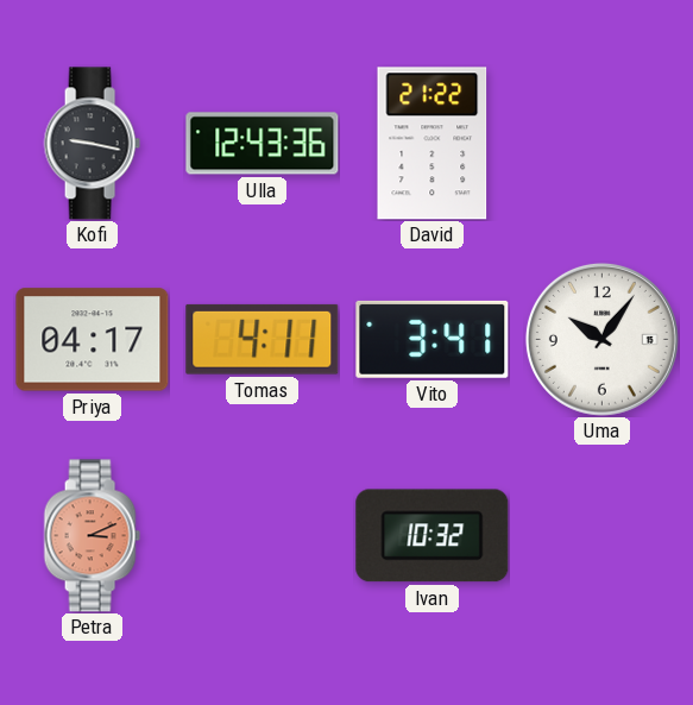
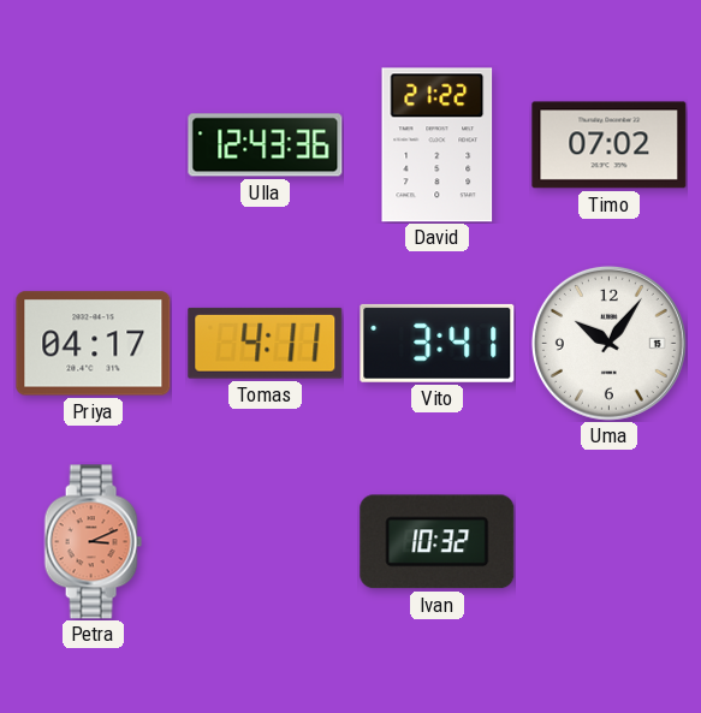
Kofi: 9:17 -> none (92, 144)
Timo: none -> 07:02 (610, 145)
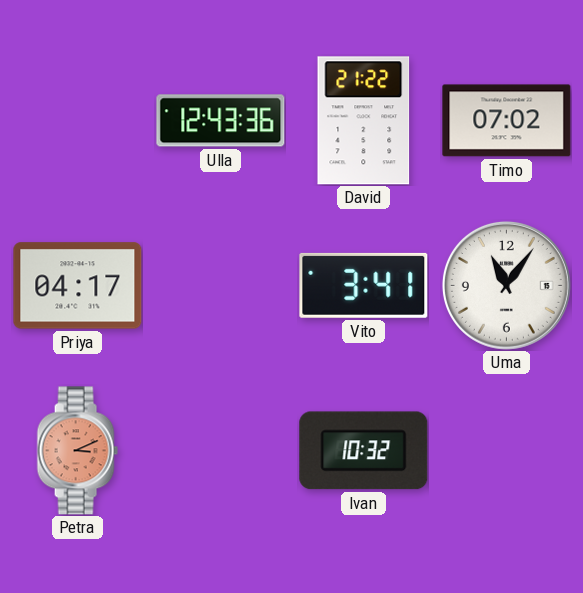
Tomas: 4:11 -> none (266, 343)
Uma: 10:06 -> 11:06 (506, 285)
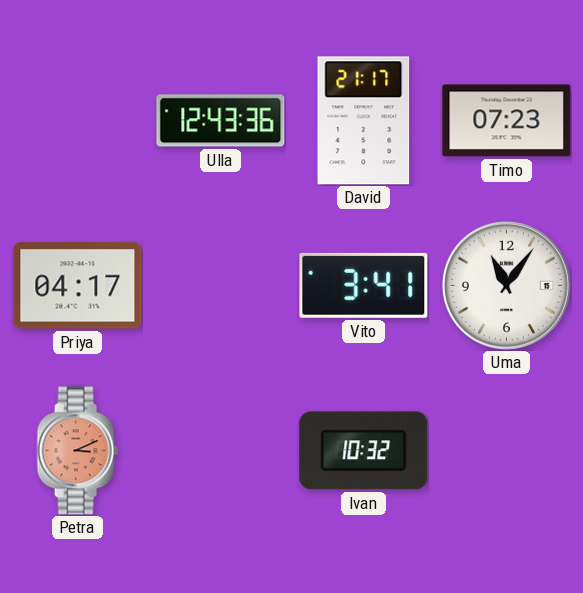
David: 21:22 -> 21:17 (364, 121)
Timo: 07:02 -> 07:23 (507, 121)
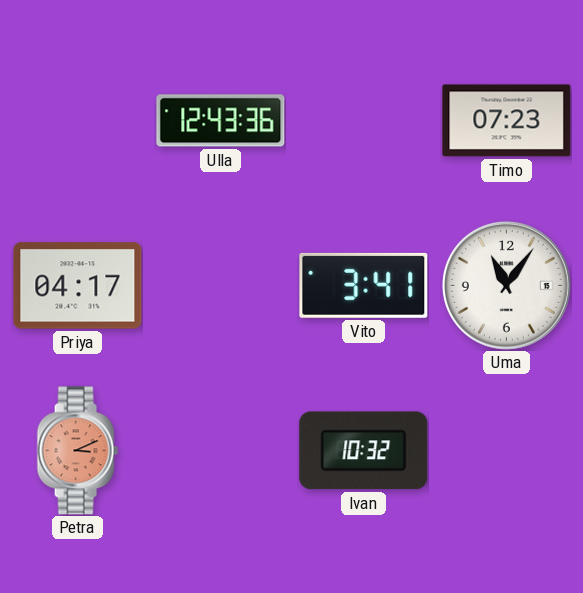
David: 21:17 -> none (364, 121)
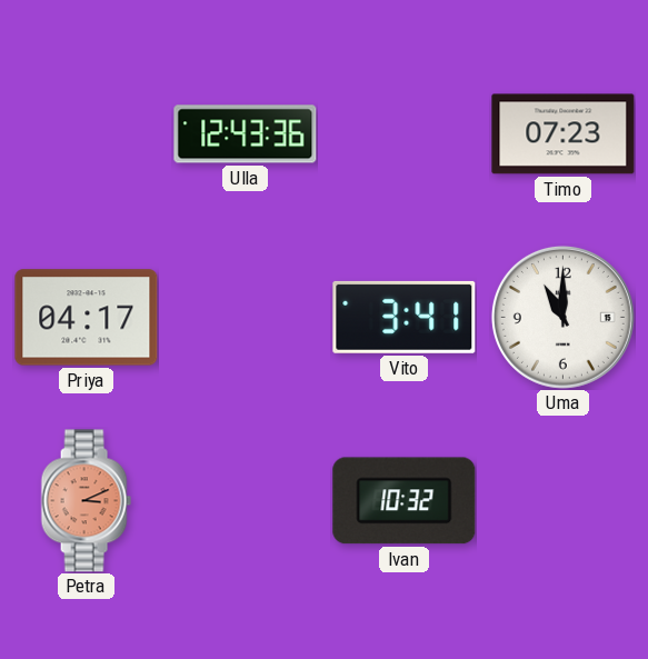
Uma: 11:06 -> 11:00 (562, 317)
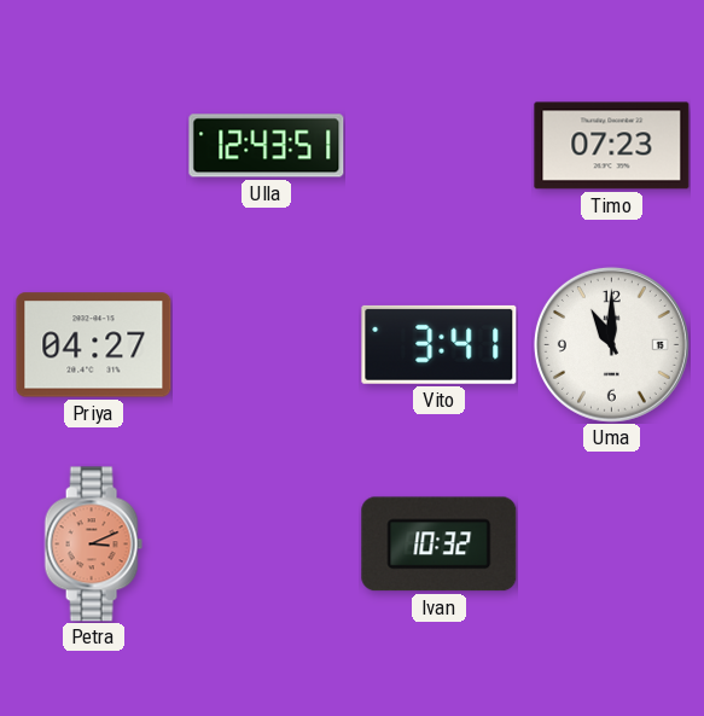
Ulla: 12:43:36 -> 12:43:51 (267, 146)
Priya: 04:17 -> 04:27 (94, 345)
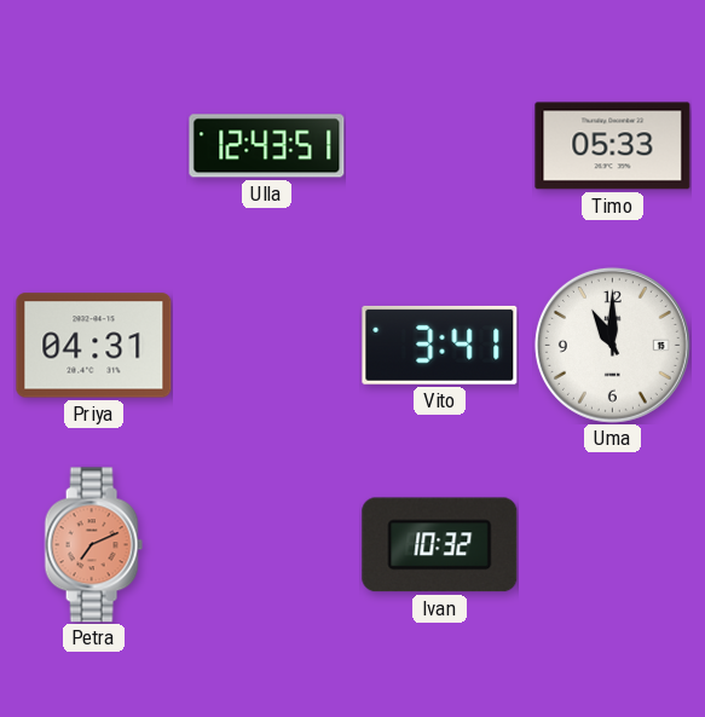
Timo: 07:23 -> 05:33 (613, 146)
Priya: 04:27 -> 04:31 (94, 346)
Petra: 3:11 -> 7:11 (93, 545)
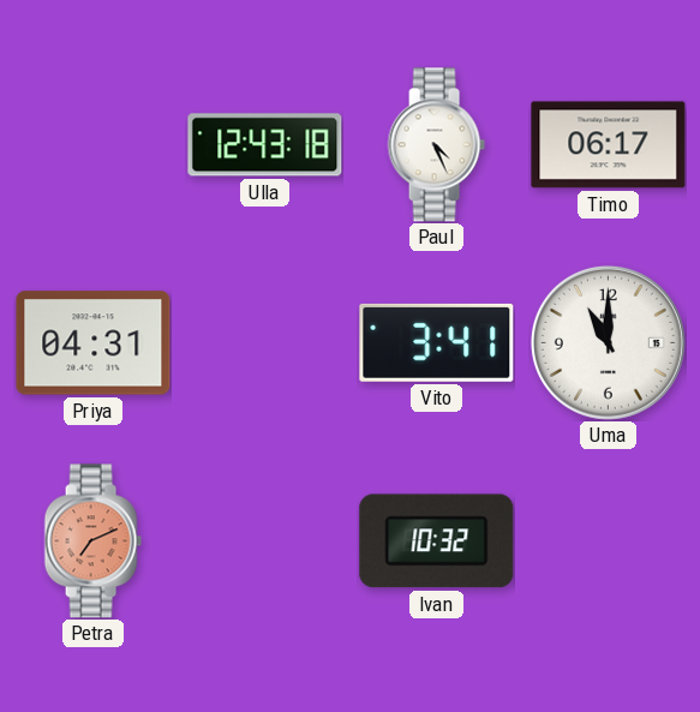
Ulla: 12:43:51 -> 12:43:18 (265, 145)
Paul: none -> 4:26 (436, 145)
Timo: 05:33 -> 06:17 (609, 145)
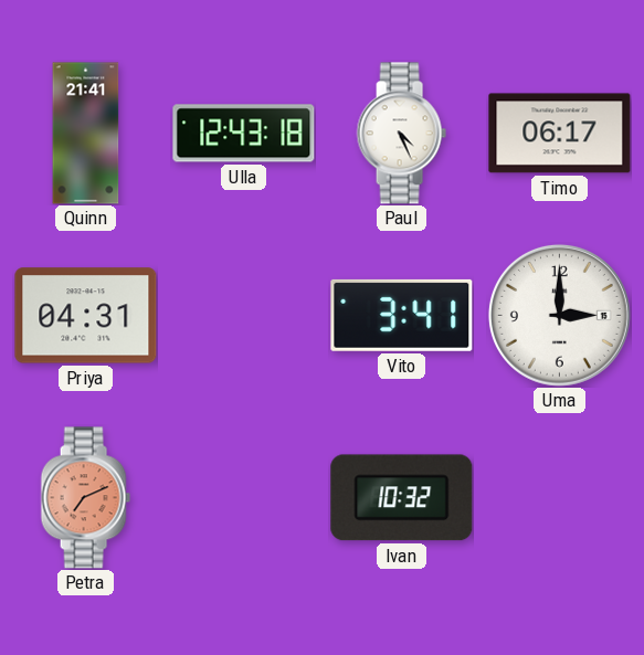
Quinn: none -> 21:41 (86, 134)
Uma: 11:00 -> 3:00 (559, 315)
